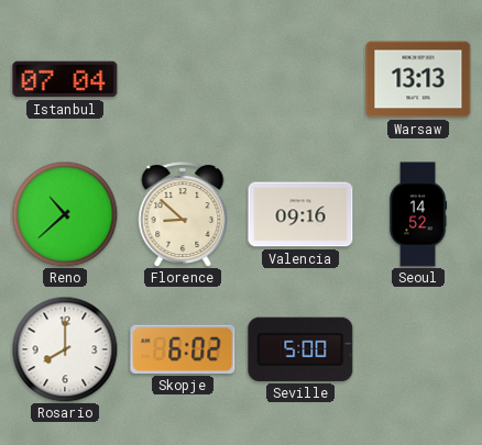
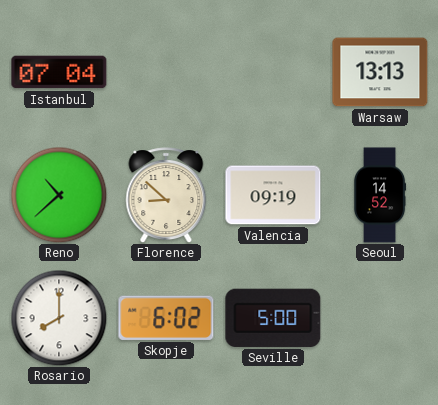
Valencia: 09:16 -> 09:19 (273, 195)
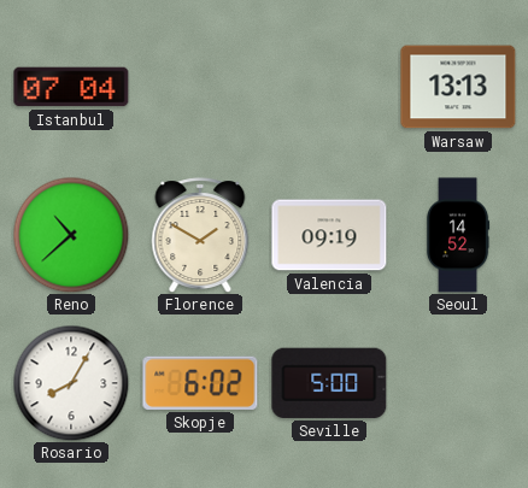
Florence: 8:52 -> 1:50 (200, 235)
Rosario: 8:00 -> 8:05 (71, 383)
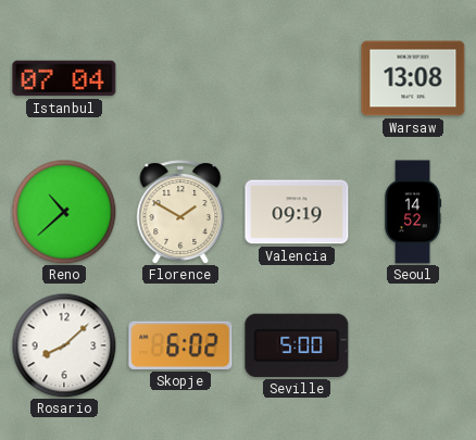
Warsaw: 13:13 -> 13:08 (413, 78)
Rosario: 8:05 -> 8:08 (64, 345)
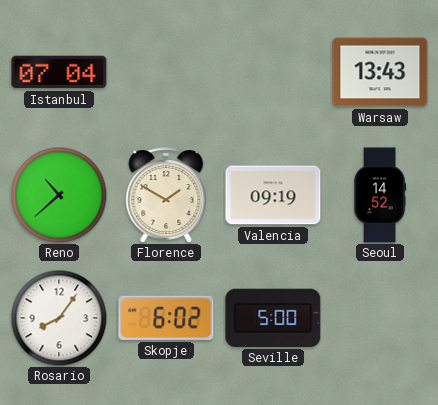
Warsaw: 13:08 -> 13:43 (380, 72)
Rosario: 8:08 -> 8:06 (59, 318)
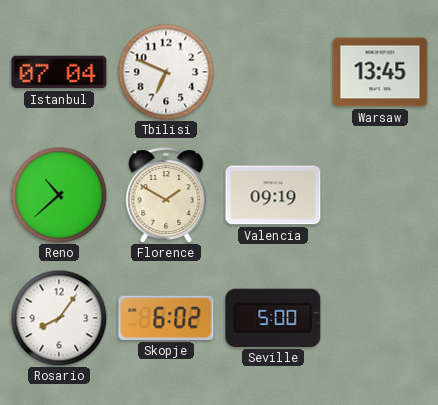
Tbilisi: none -> 6:49 (166, 72)
Warsaw: 13:43 -> 13:45 (380, 72)
Seoul: 14:52 -> none (380, 195)
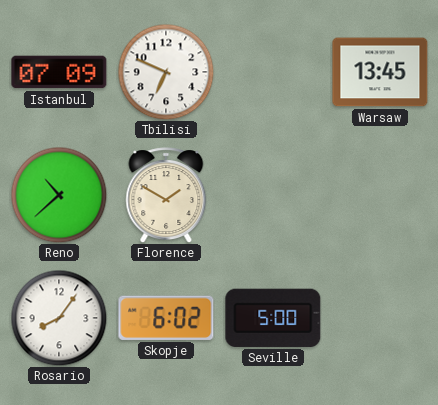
Istanbul: 07:04 -> 07:09 (59, 72)
Valencia: 09:19 -> none (273, 195)
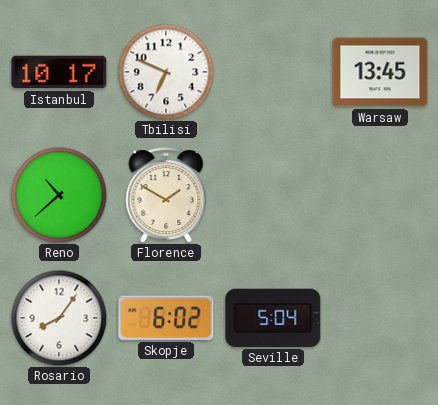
Istanbul: 07:09 -> 10:17 (59, 72)
Seville: 5:00 -> 5:04 (273, 318)
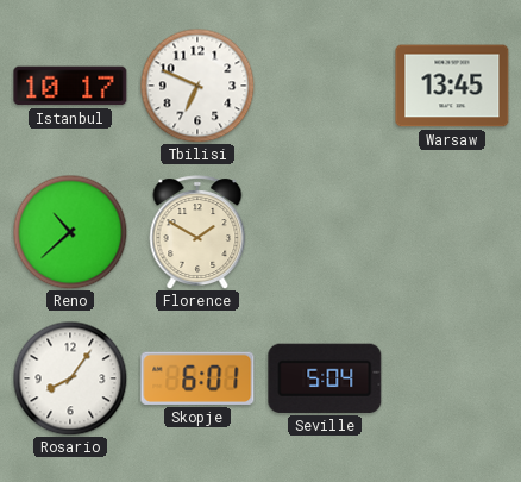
Skopje: 6:02 -> 6:01 (197, 378)
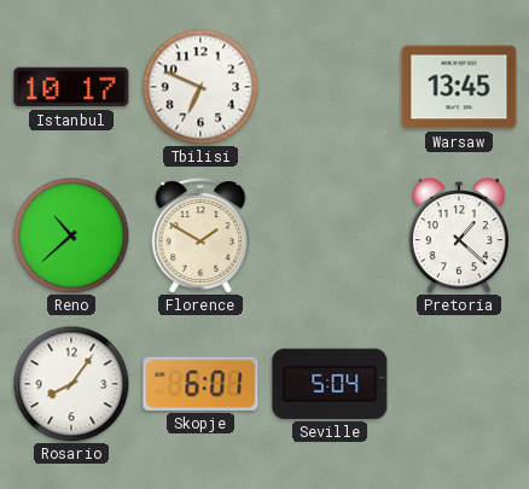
Pretoria: none -> 1:22 (459, 237)
